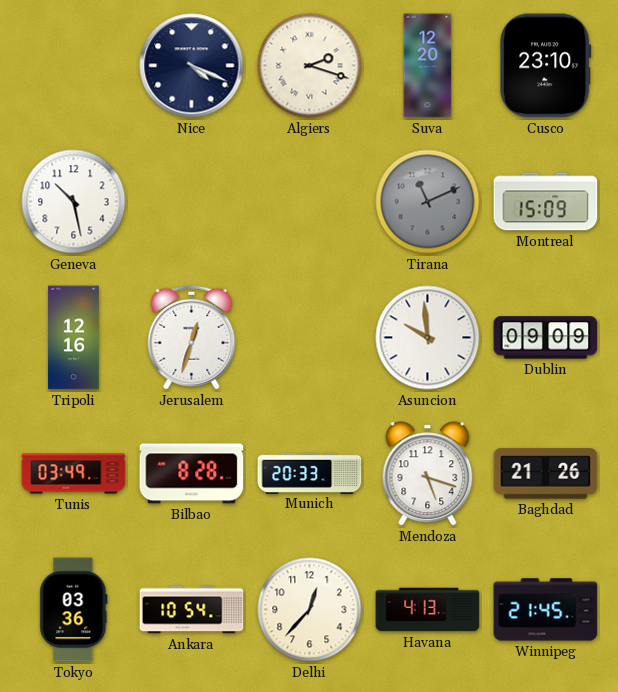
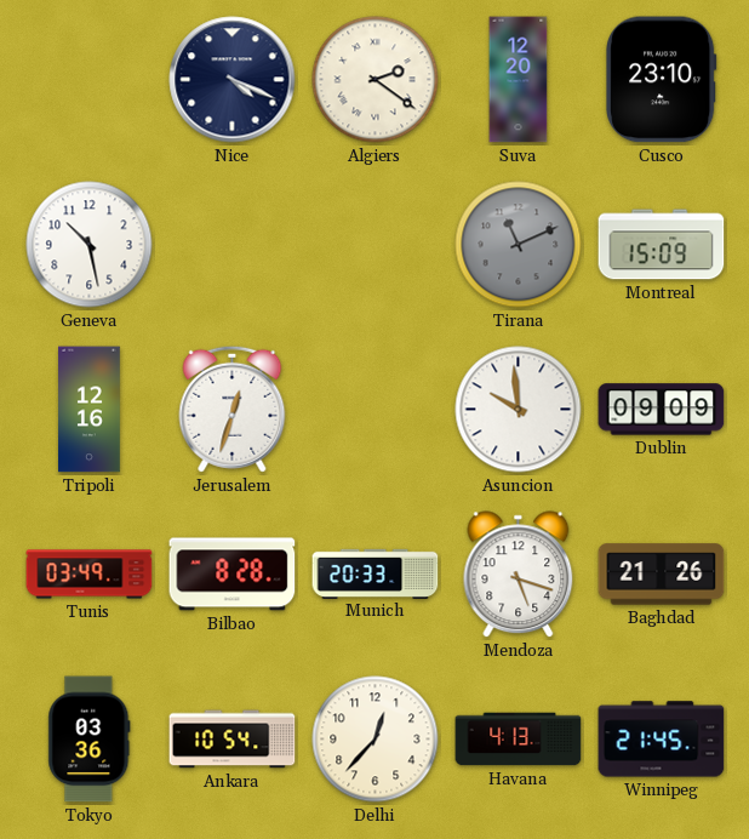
Algiers: 2:18 -> 2:21 (376, 80)
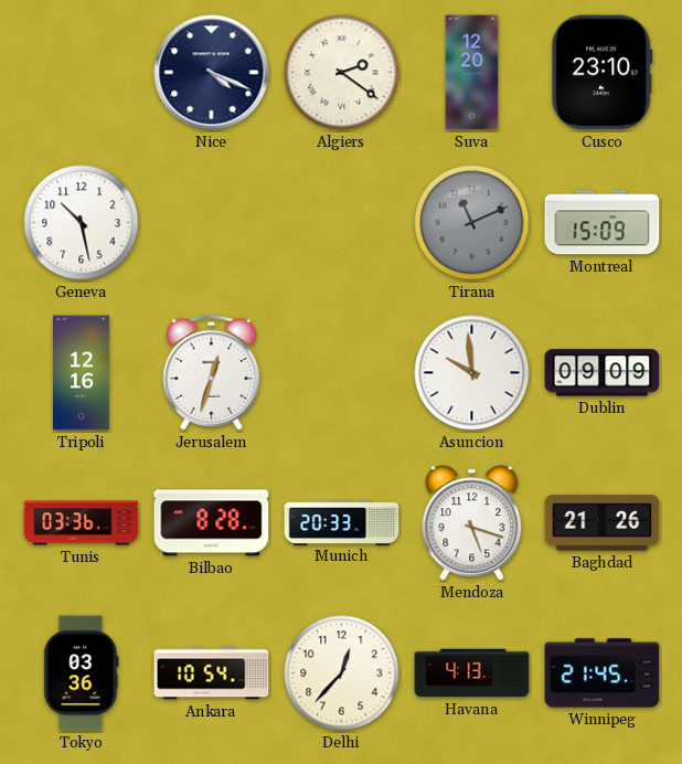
Tunis: 03:49 -> 03:36 (82, 523)
